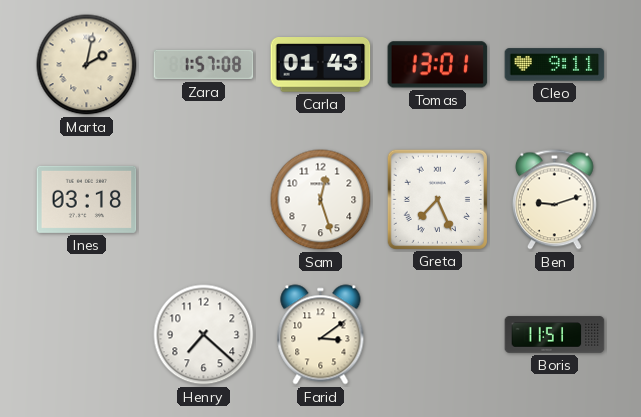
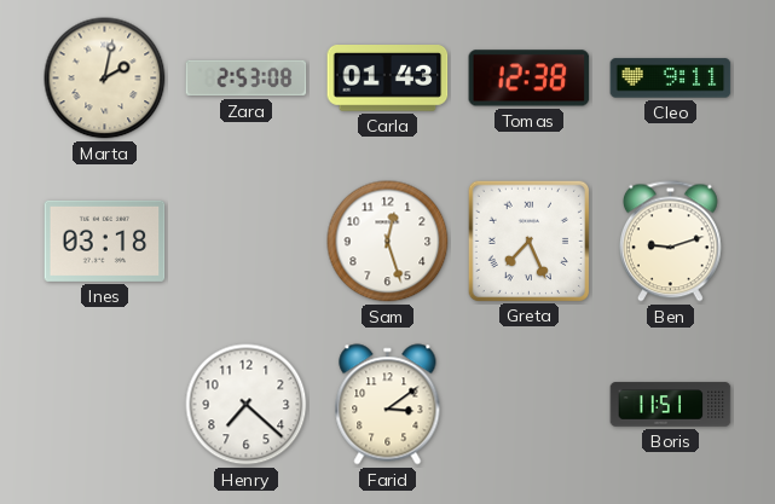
Zara: 1:57 -> 2:53 (247, 79)
Tomas: 13:01 -> 12:38 (530, 79)
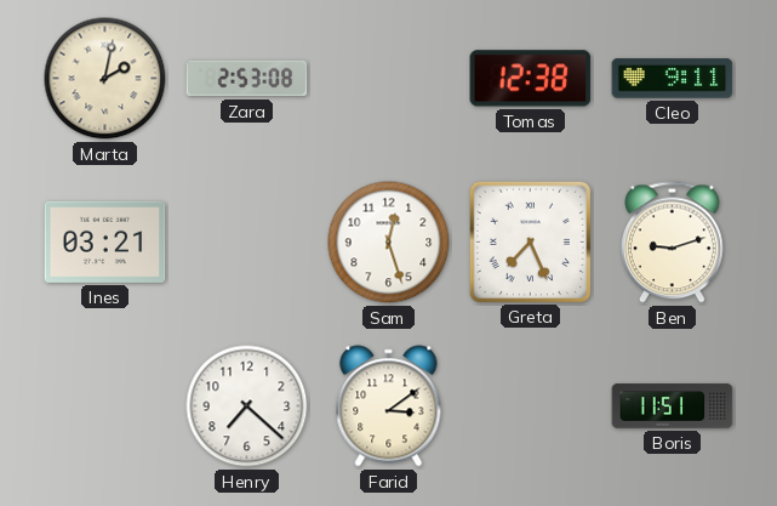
Carla: 01:43 -> none (388, 79)
Ines: 03:18 -> 03:21 (105, 241)
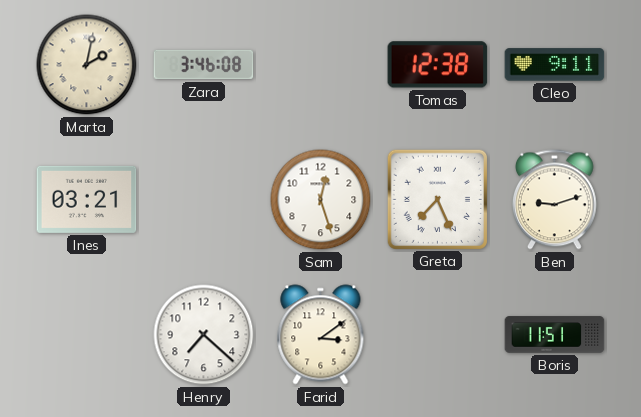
Zara: 2:53 -> 3:46 (204, 65)
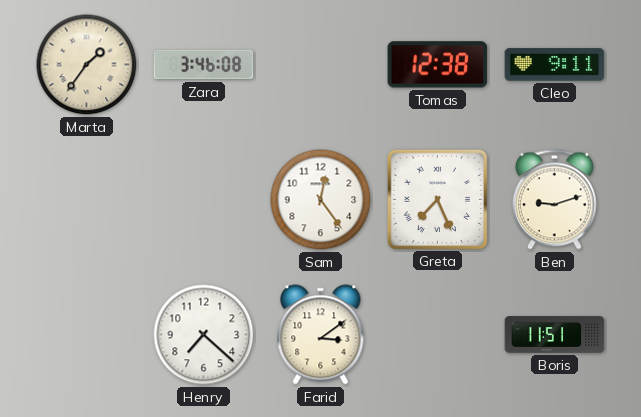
Marta: 2:02 -> 1:36 (87, 65)
Ines: 03:21 -> none (87, 199)
Sam: 12:27 -> 12:24 (321, 200)
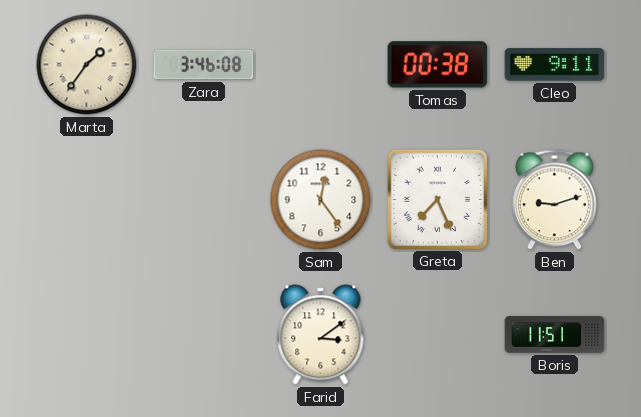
Tomas: 12:38 -> 00:38 (438, 65)
Henry: 7:22 -> none (204, 335)
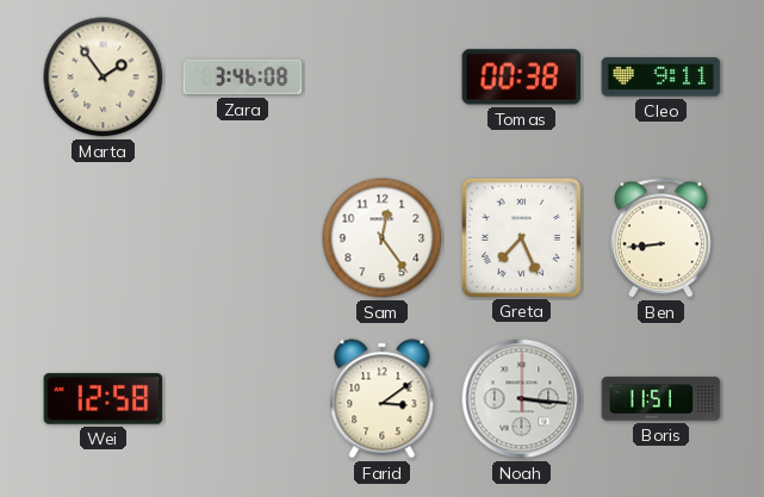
Marta: 1:36 -> 1:54 (104, 77)
Ben: 9:12 -> 8:44 (660, 238)
Wei: none -> 12:58 (104, 399)
Noah: none -> 3:16 (522, 399)
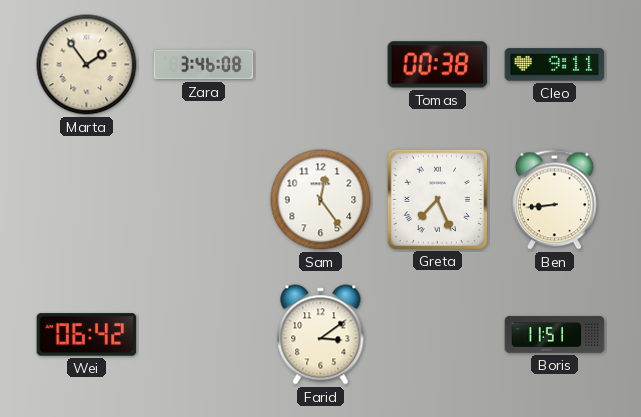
Wei: 12:58 -> 06:42 (87, 335)
Noah: 3:16 -> none (522, 399)
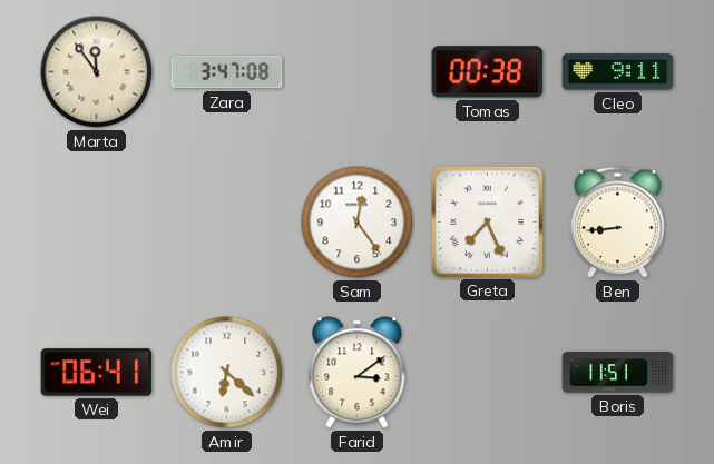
Marta: 1:54 -> 11:54 (97, 72)
Zara: 3:46 -> 3:47 (227, 72)
Wei: 06:42 -> 06:41 (97, 373)
Amir: none -> 6:22 (227, 373)
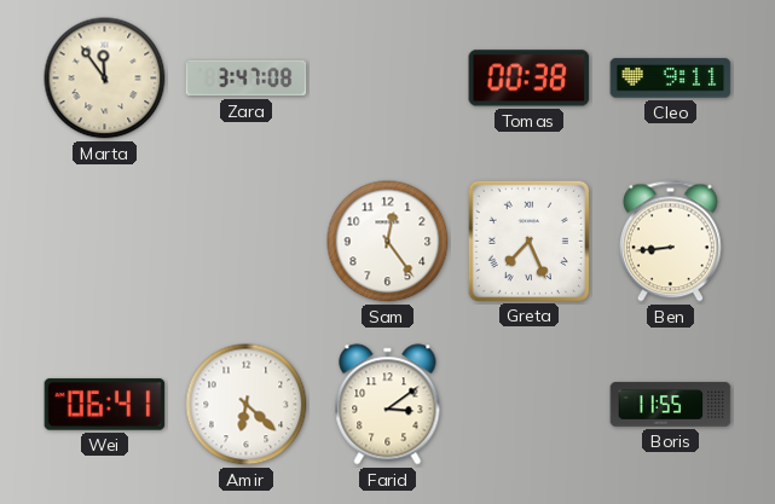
Boris: 11:51 -> 11:55 (671, 405)
